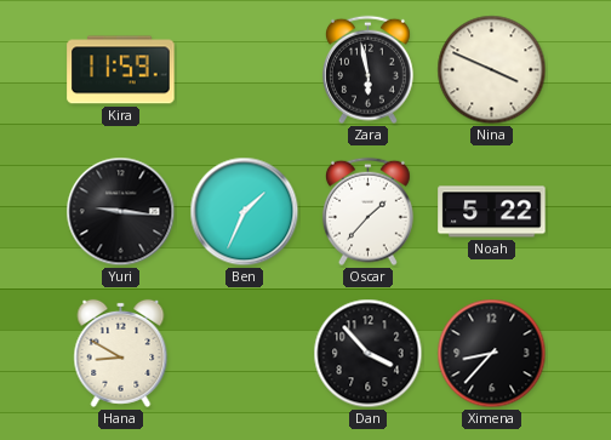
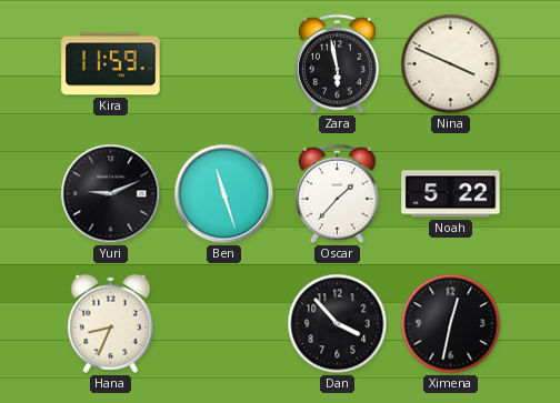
Yuri: 9:16 -> 9:11 (111, 194)
Ben: 1:34 -> 11:27 (224, 194)
Hana: 8:50 -> 8:34 (111, 323)
Ximena: 8:37 -> 12:32 (451, 324)
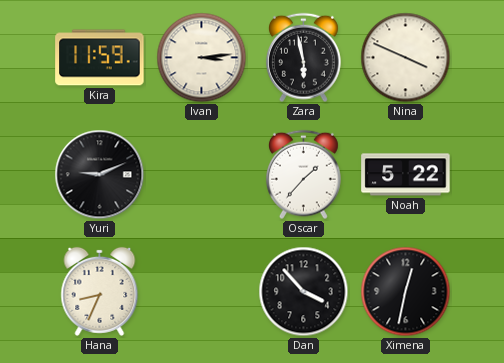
Ivan: none -> 3:14 (202, 58)
Ben: 11:27 -> none (224, 194)
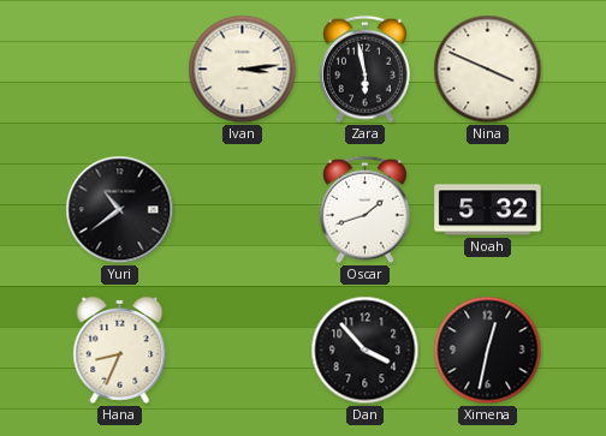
Kira: 11:59 -> none (100, 58)
Yuri: 9:11 -> 10:39 (120, 210)
Oscar: 1:37 -> 1:42 (364, 210)
Noah: 5:22 -> 5:32 (488, 210)
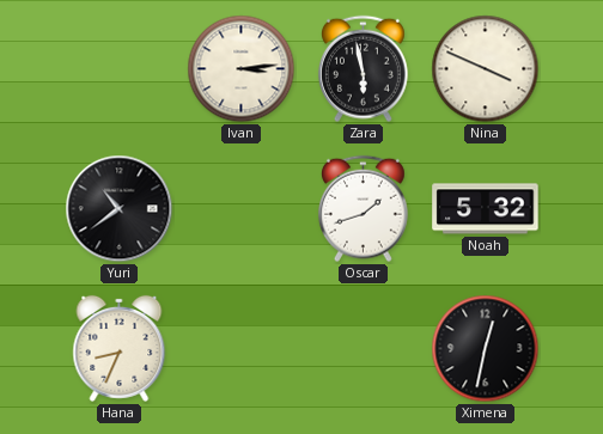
Dan: 3:53 -> none (366, 351)
